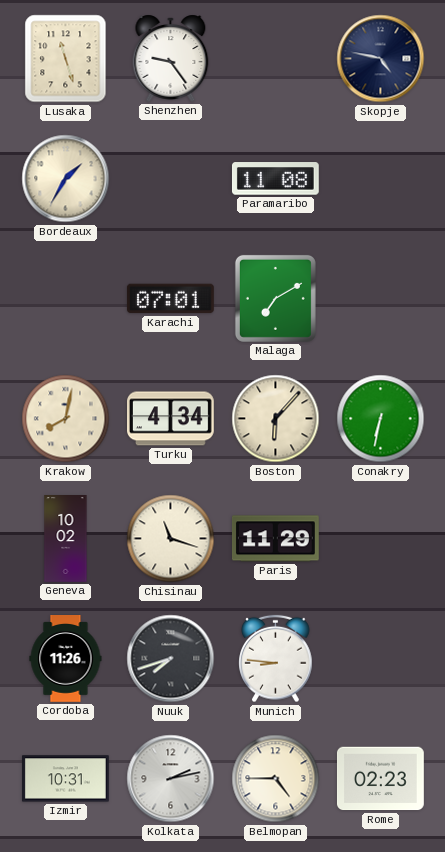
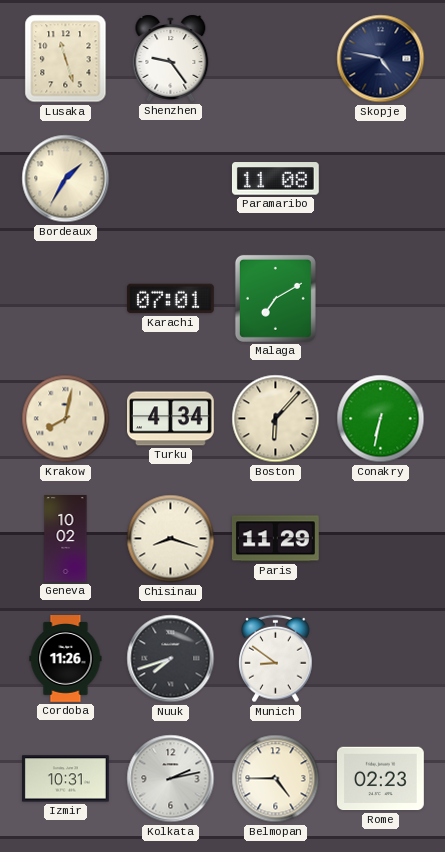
Chisinau: 11:18 -> 8:18 (171, 539)
Munich: 8:46 -> 8:51 (276, 659)
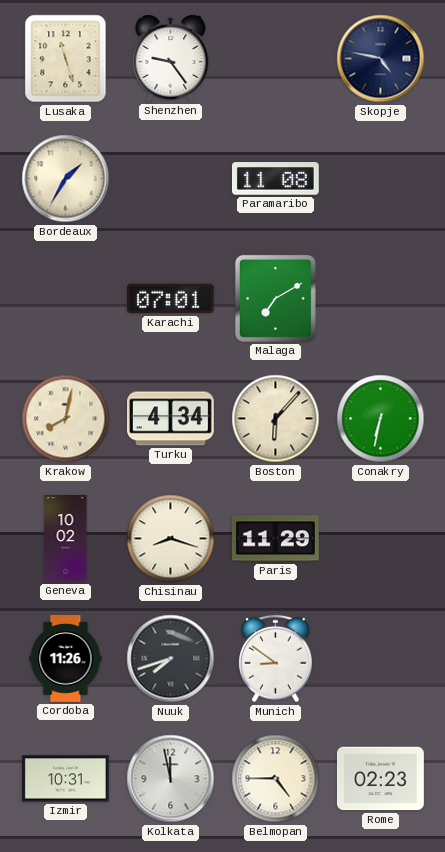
Kolkata: 2:13 -> 11:58 (171, 779)
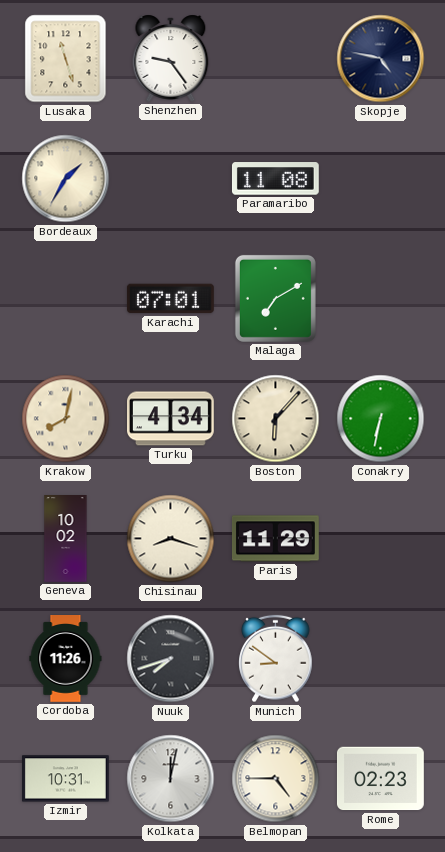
Kolkata: 11:58 -> 12:02 (171, 779)
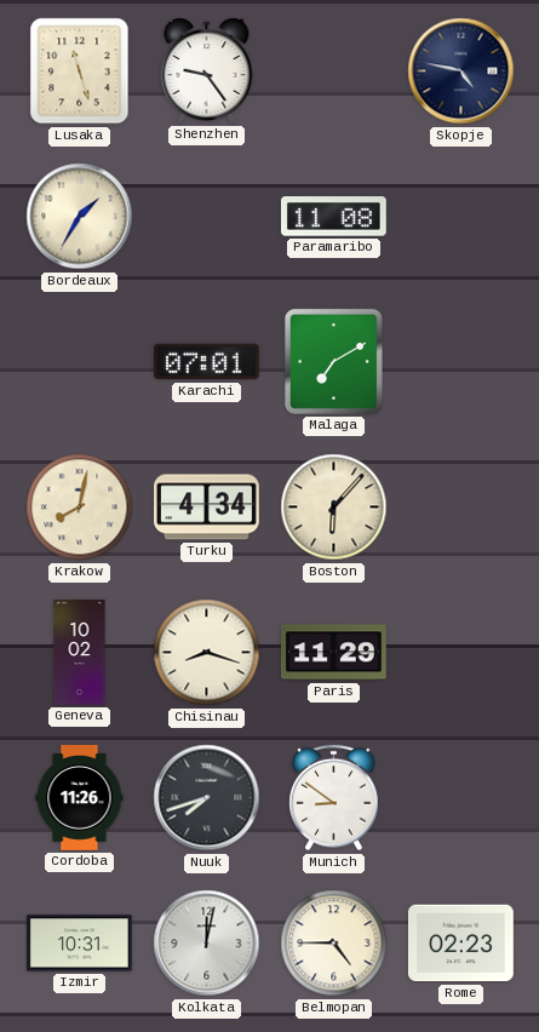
Conakry: 6:32 -> none (381, 419)
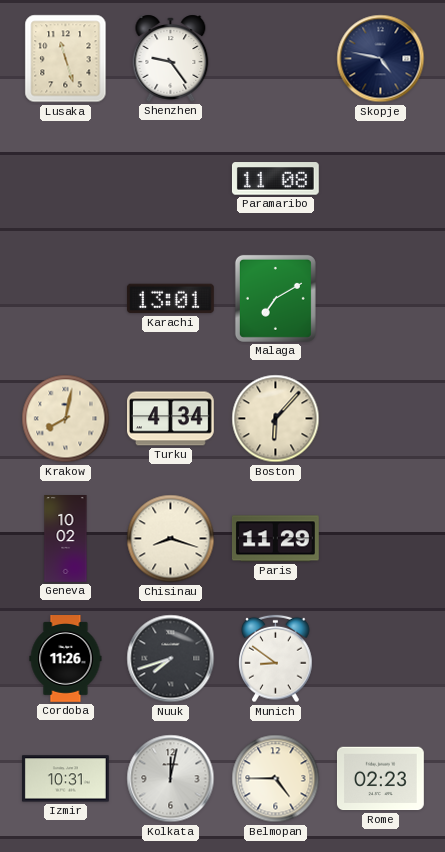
Bordeaux: 1:35 -> none (80, 217)
Karachi: 07:01 -> 13:01 (170, 299)
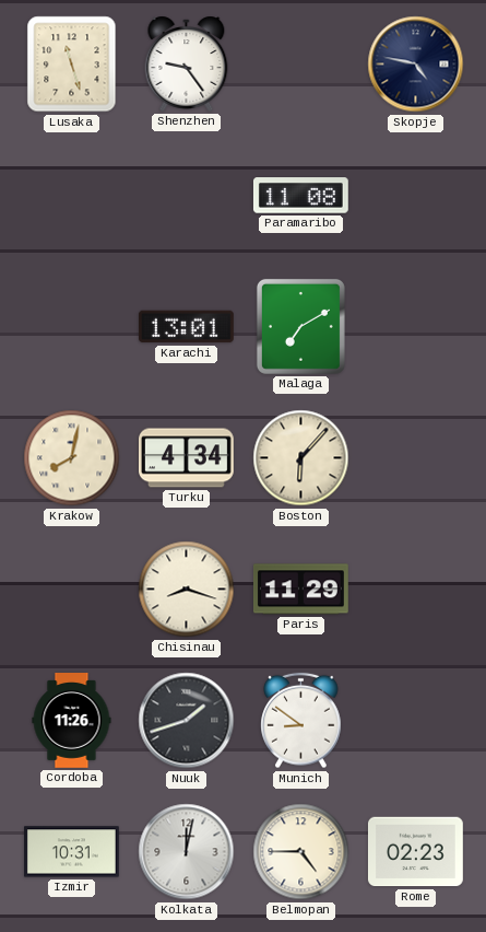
Geneva: 10:02 -> none (66, 539)
Nuuk: 7:42 -> 1:42 (187, 721)
